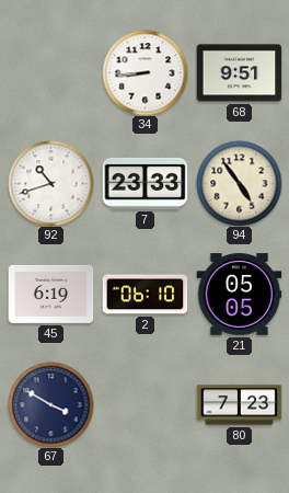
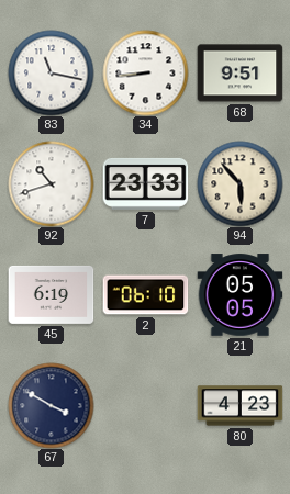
83: none -> 11:17 (51, 72)
94: 4:54 -> 5:53 (239, 183)
80: 7:23 -> 4:23 (239, 406)
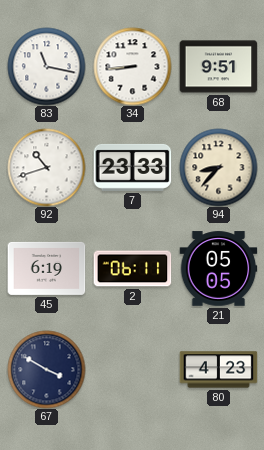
94: 5:53 -> 8:37 (218, 167)
2: 06:10 -> 06:11 (132, 269)
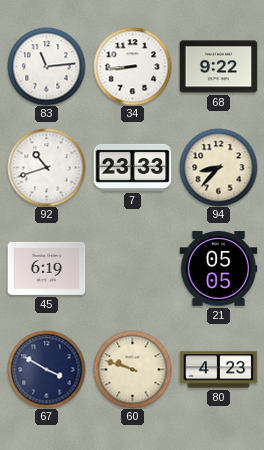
83: 11:17 -> 11:14 (46, 66)
68: 9:51 -> 9:22 (218, 67)
2: 06:11 -> none (132, 269)
60: none -> 9:48 (132, 369)
